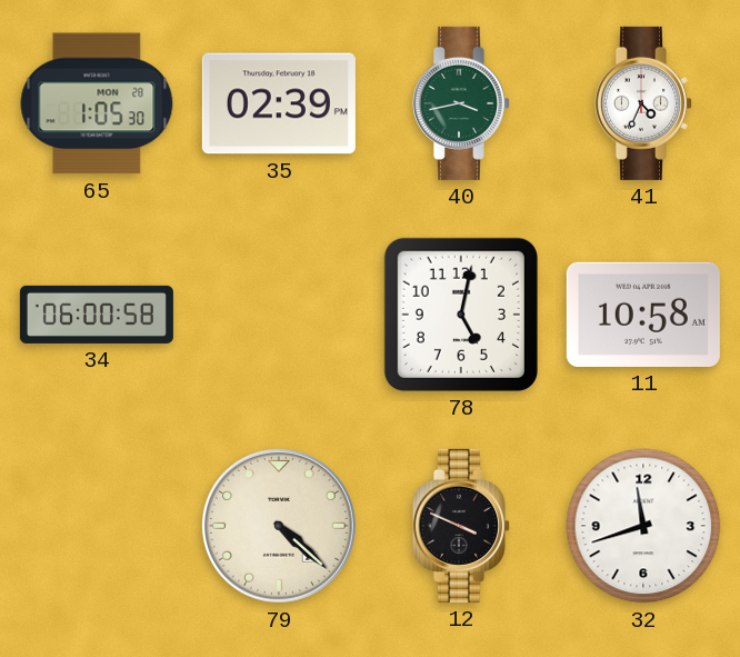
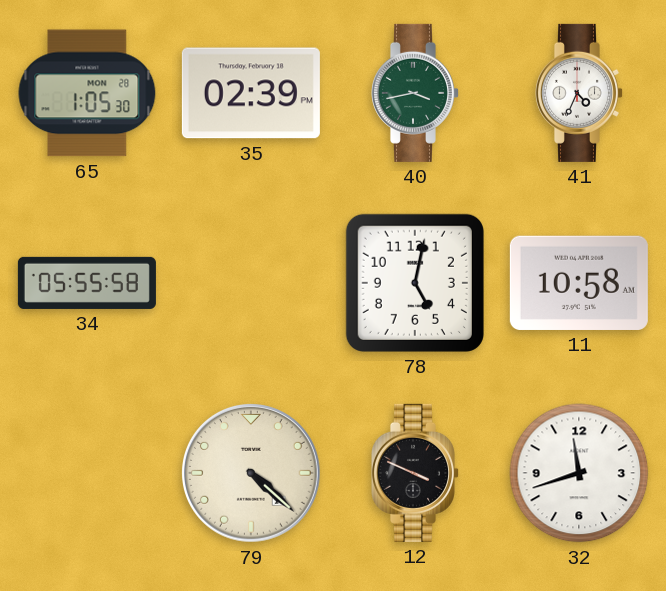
34: 06:00 -> 05:55 (87, 283)
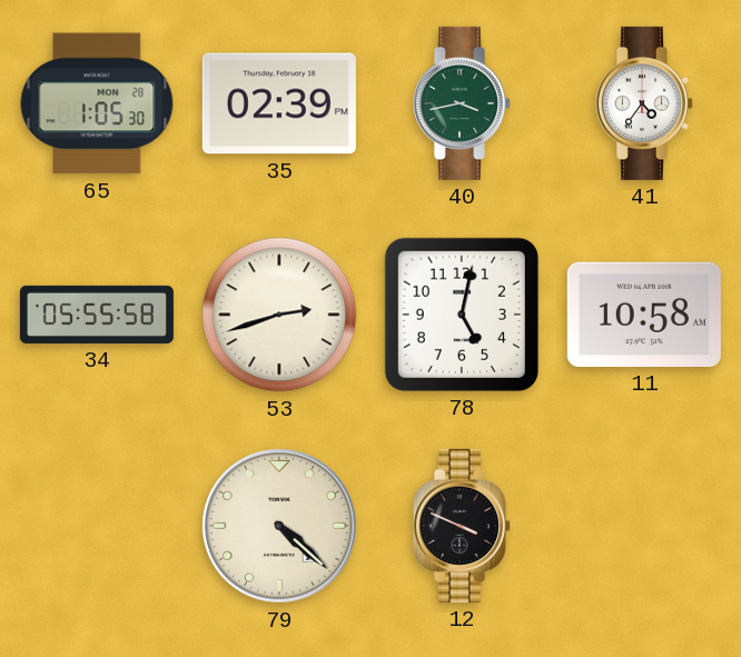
41: 4:34 -> 4:36 (643, 103)
53: none -> 2:42 (279, 315)
32: 11:42 -> none (579, 473)
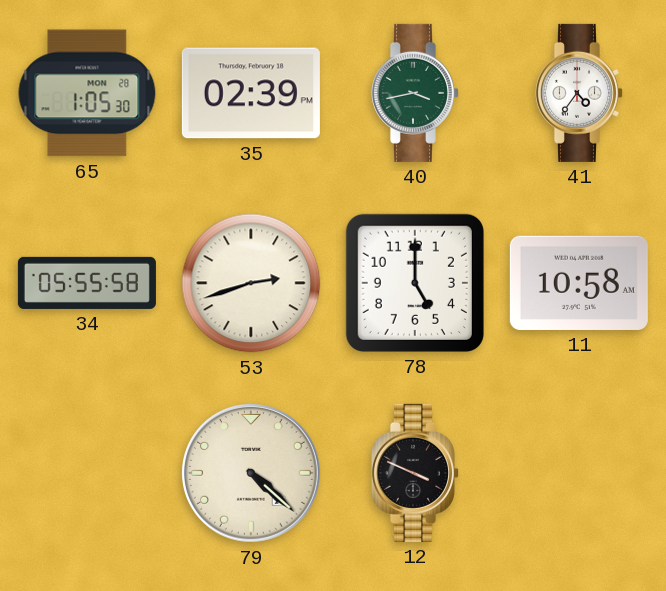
78: 5:02 -> 5:00 (415, 283)
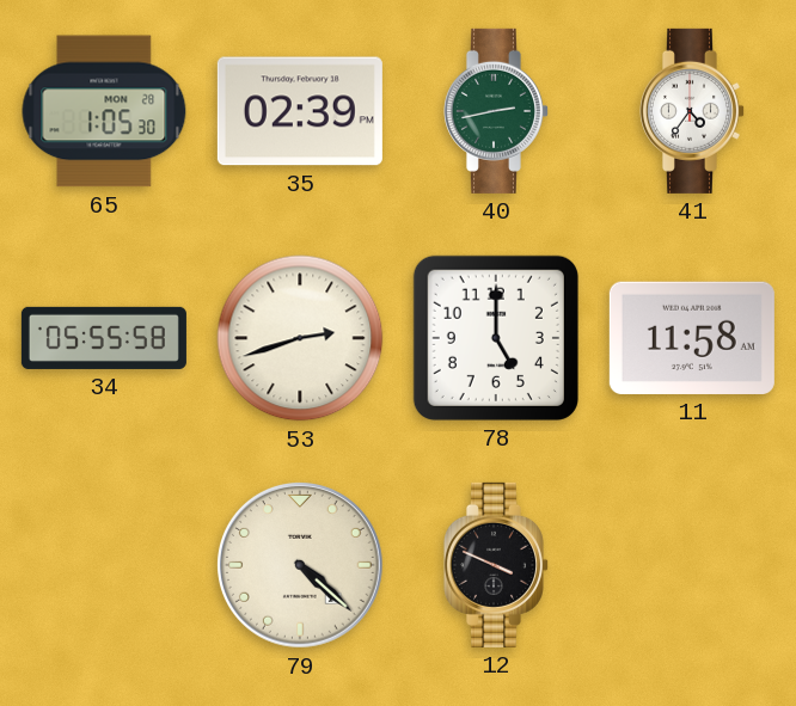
40: 3:43 -> 2:43 (495, 111)
11: 10:58 -> 11:58 (692, 338)
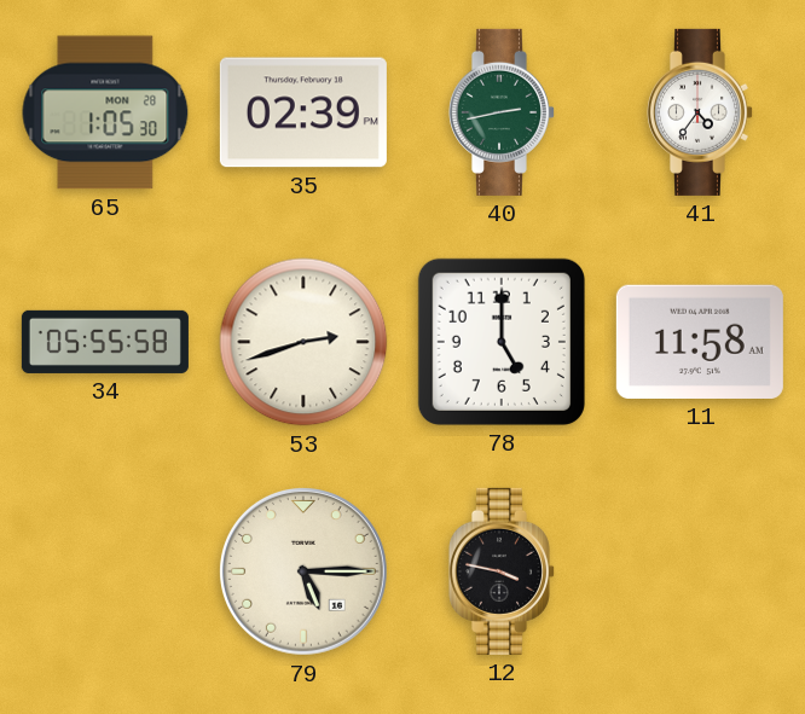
79: 4:22 -> 5:15 (305, 573)
12: 3:49 -> 3:47 (500, 571)
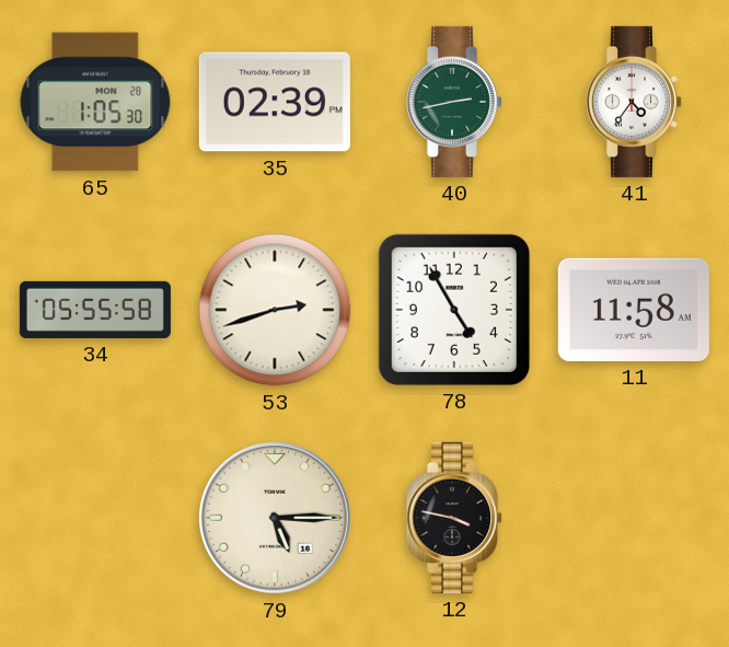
78: 5:00 -> 4:55 (454, 310)
